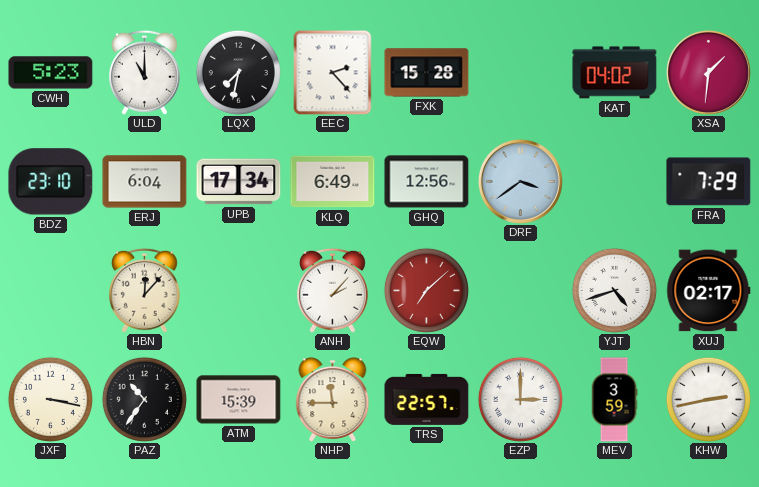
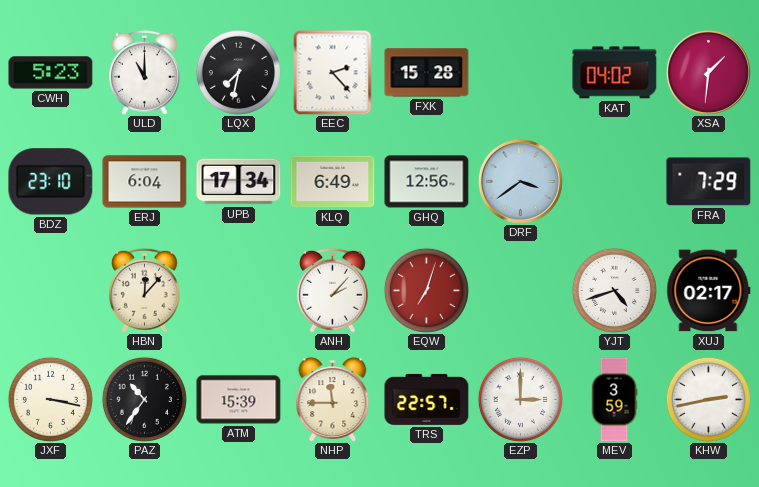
EQW: 7:08 -> 7:03 (426, 290)
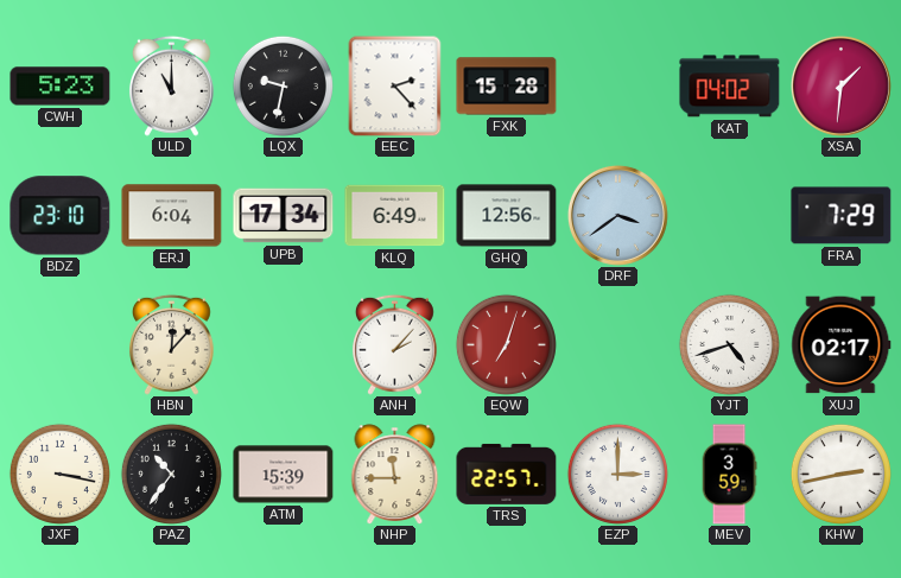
LQX: 7:32 -> 9:32 (283, 85)
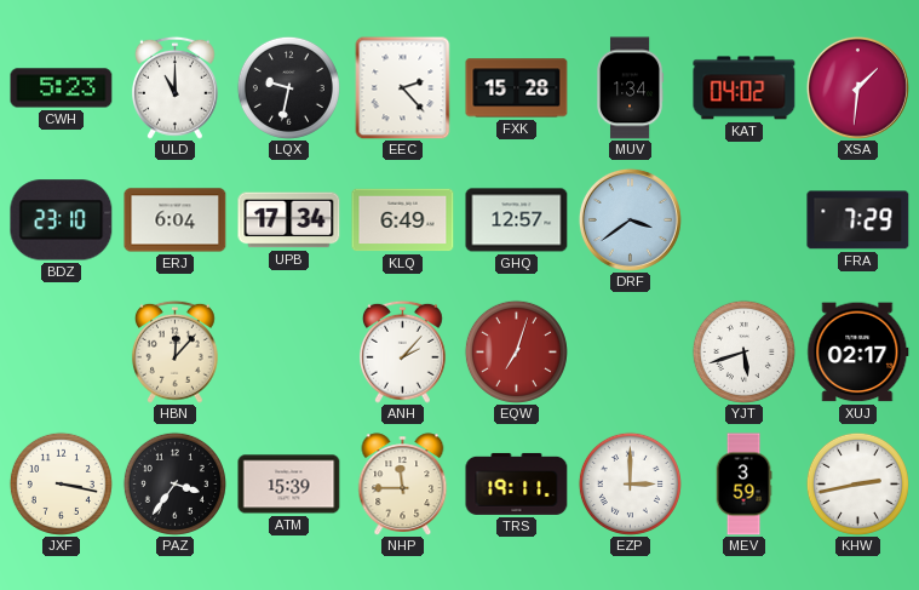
MUV: none -> 1:34 (631, 88)
GHQ: 12:56 -> 12:57 (517, 220)
YJT: 4:42 -> 5:42 (743, 351)
PAZ: 10:36 -> 3:36 (174, 483)
TRS: 22:57 -> 19:11 (517, 483)
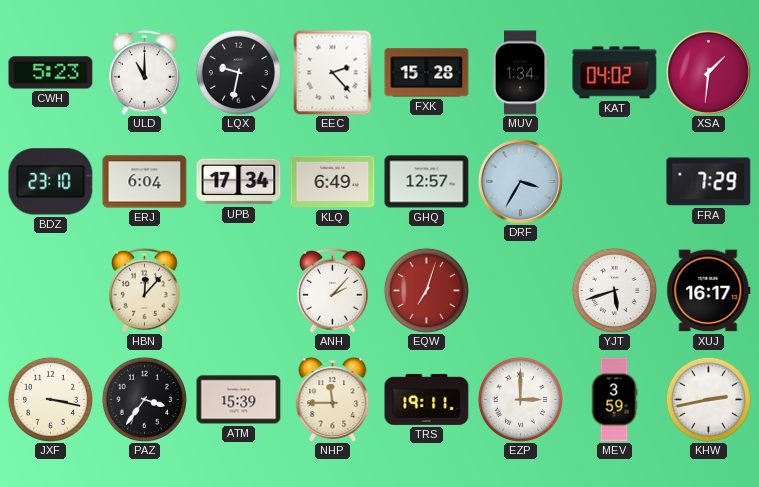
DRF: 3:39 -> 3:35 (520, 181)
XUJ: 02:17 -> 16:17 (709, 291)
